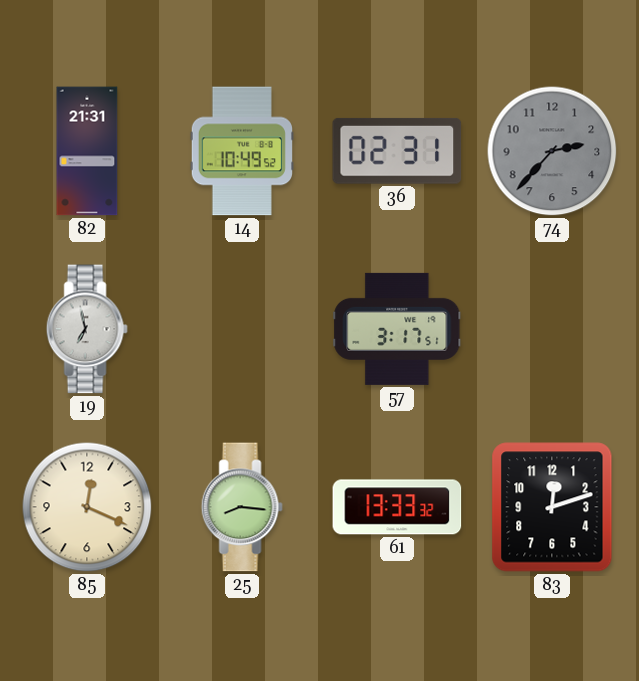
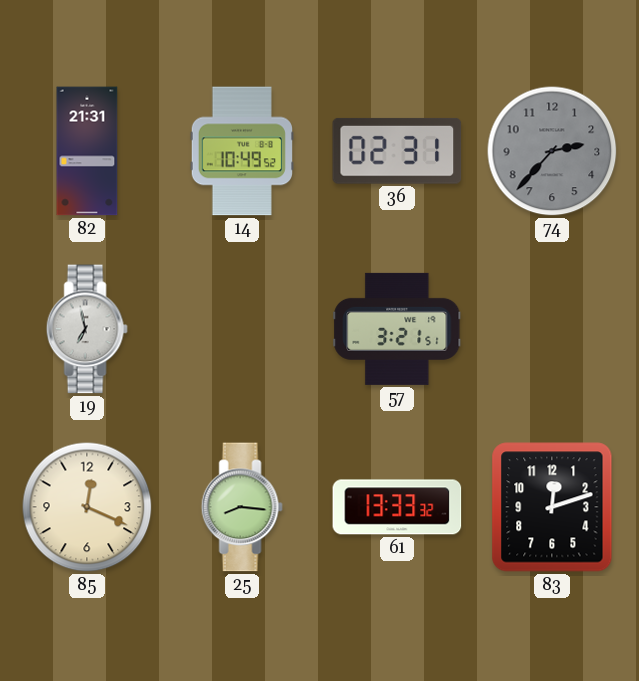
57: 3:17 -> 3:21 (397, 329)
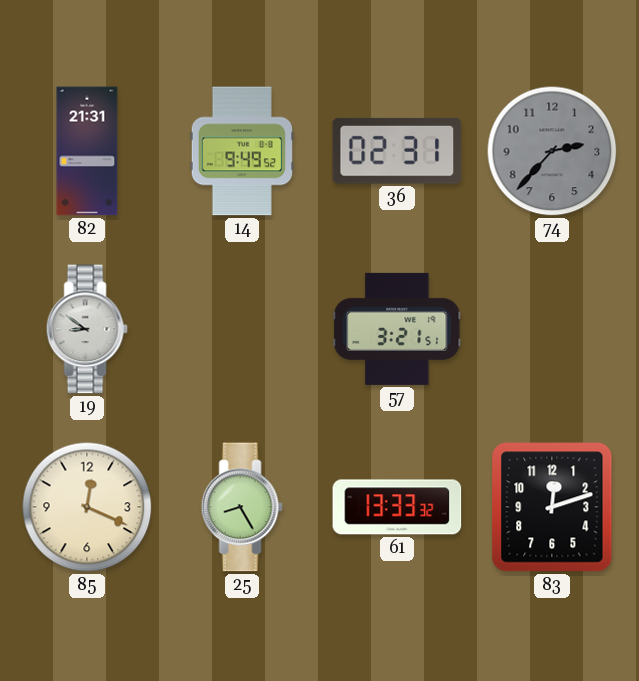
14: 10:49 -> 9:49 (242, 151)
19: 6:58 -> 8:51 (87, 329)
25: 8:16 -> 8:25 (242, 507)
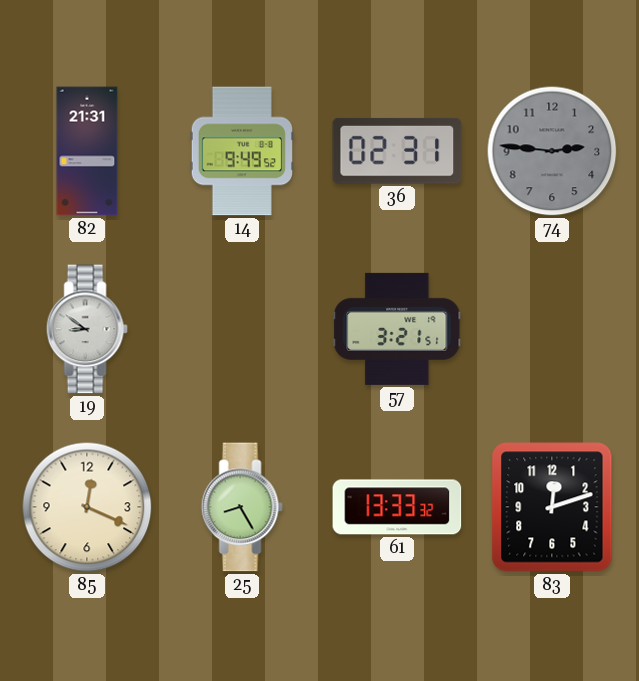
74: 2:37 -> 2:46 (552, 151)
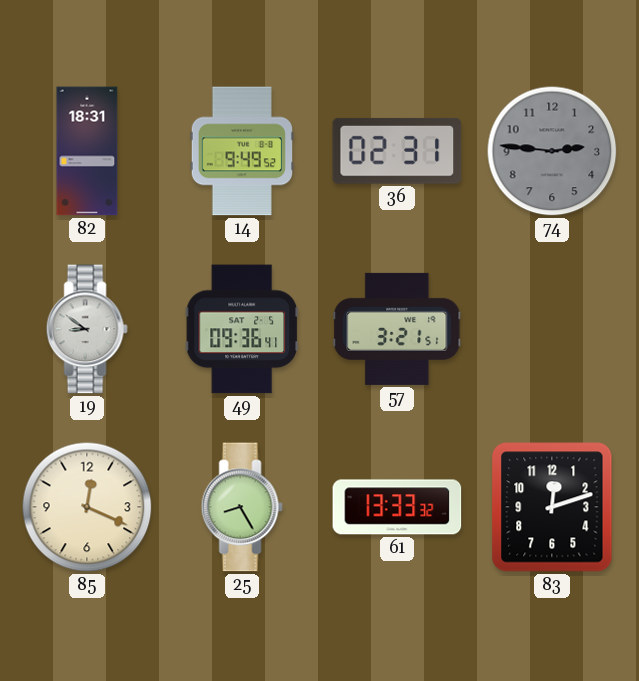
82: 21:31 -> 18:31 (87, 151)
49: none -> 09:36 (241, 329)
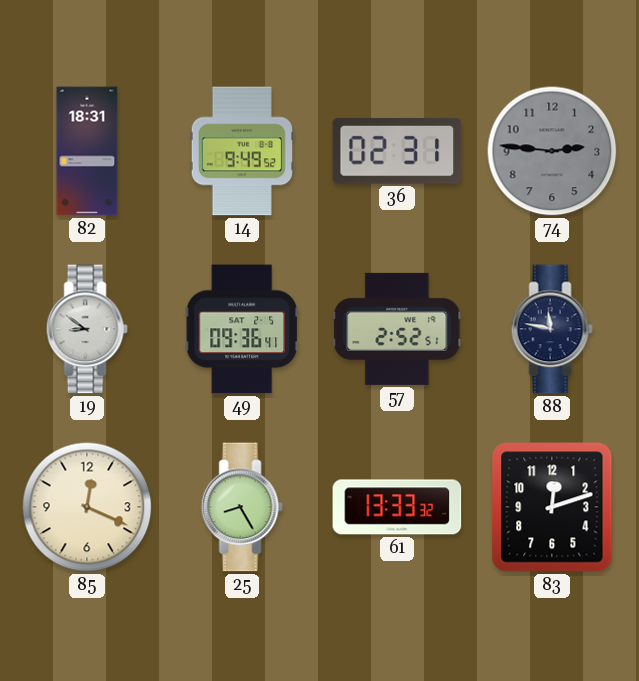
57: 3:21 -> 2:52 (397, 329)
88: none -> 11:47 (552, 329)
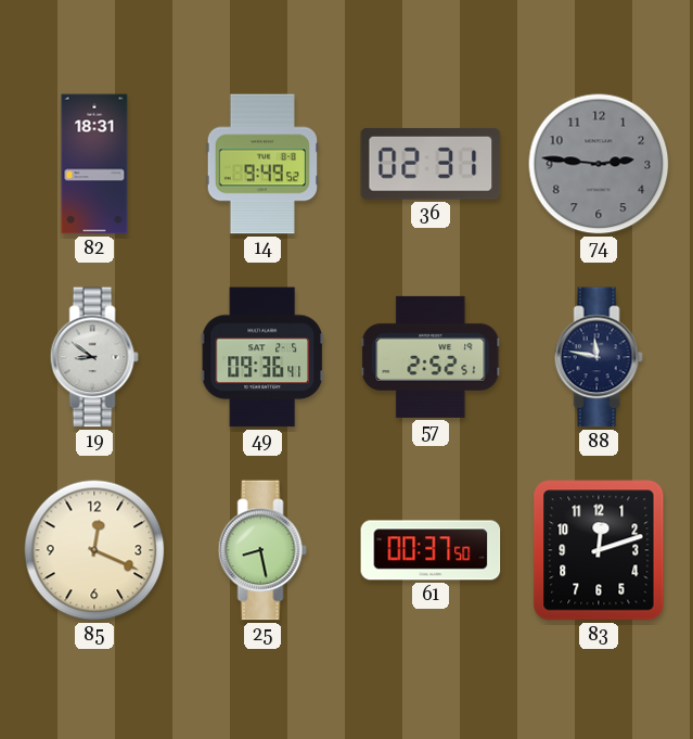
25: 8:25 -> 8:28 (262, 550)
61: 13:33 -> 00:37 (431, 550)
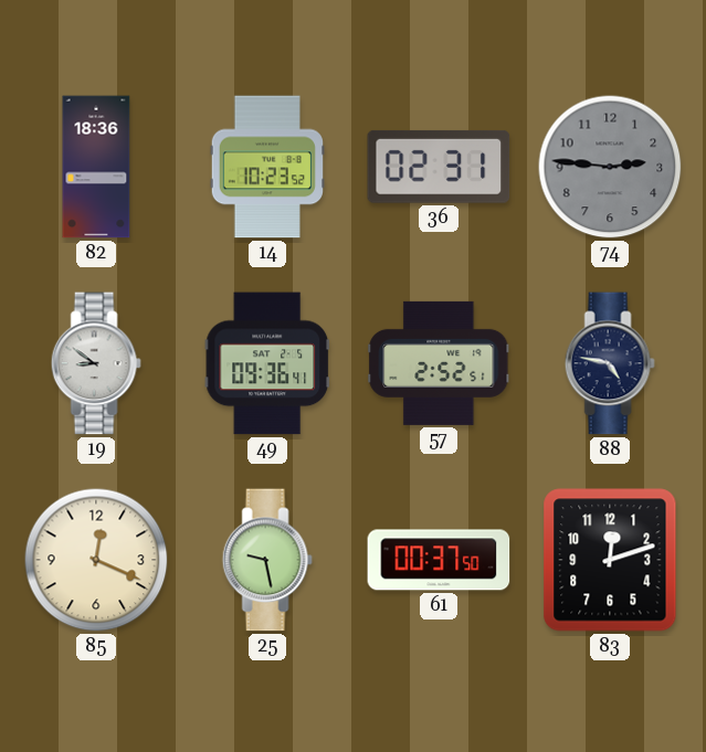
82: 18:31 -> 18:36 (96, 167)
14: 9:49 -> 10:23 (267, 167)
88: 11:47 -> 4:47 (610, 363)
25: 8:28 -> 9:28 (267, 560)
